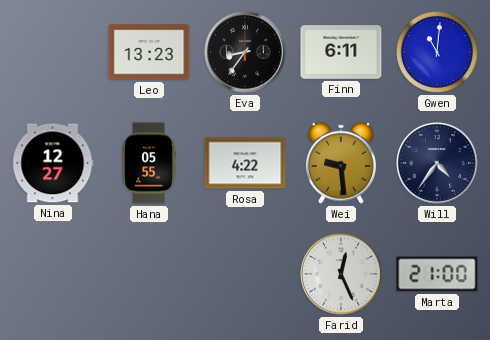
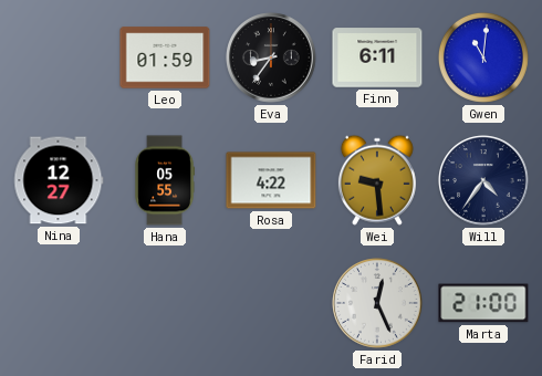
Leo: 13:23 -> 01:59 (165, 58)
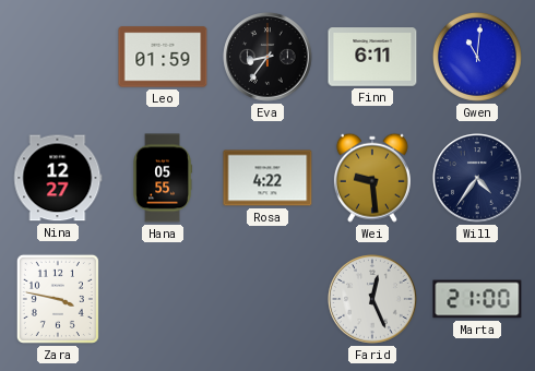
Zara: none -> 3:47 (58, 299)
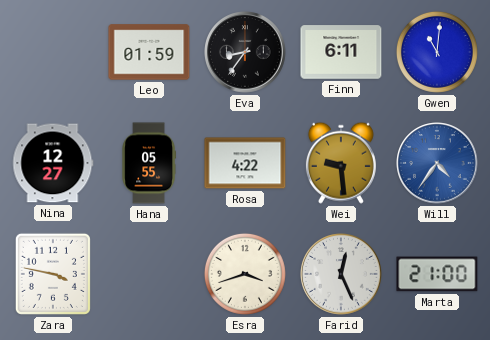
Will dial: navy -> blue (437, 163)
Esra: none -> 3:42 (245, 274)
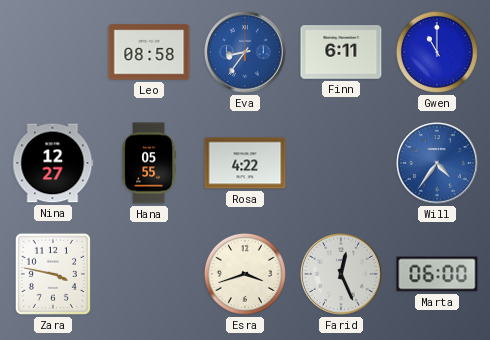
Leo: 01:59 -> 08:58 (149, 52)
Eva dial: black -> blue (245, 52)
Gwen: 11:01 -> 11:00 (437, 52)
Wei: 9:29 -> none (341, 163)
Marta: 21:00 -> 06:00 (437, 274)
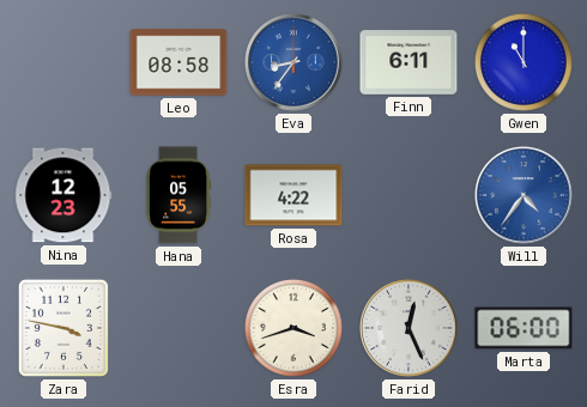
Nina: 12:27 -> 12:23 (63, 195)
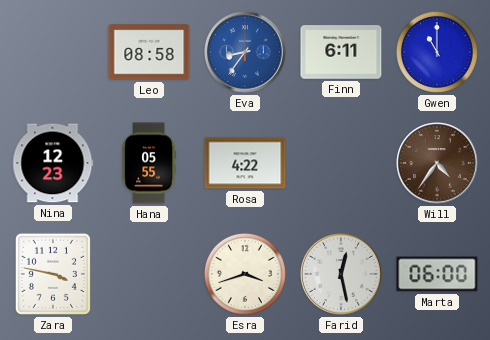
Will dial: blue -> brown (437, 163)
Farid: 12:26 -> 12:28 (341, 274)
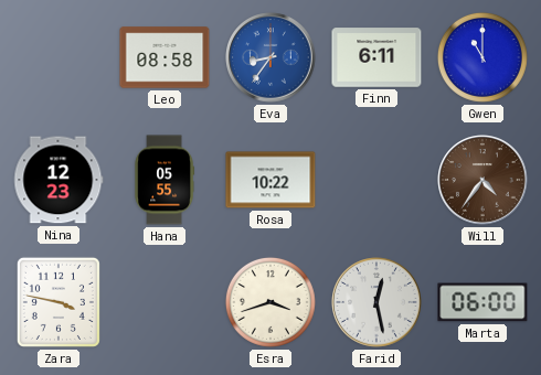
Rosa: 4:22 -> 10:22 (270, 180)
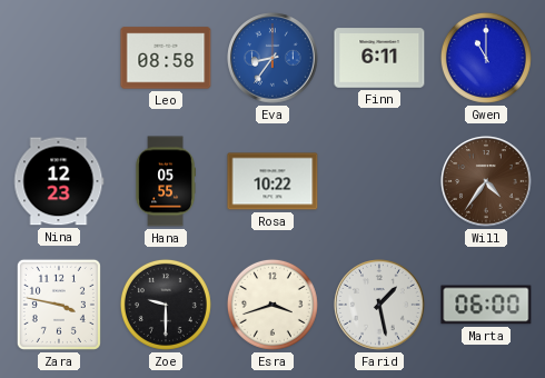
Zoe: none -> 9:30 (166, 305)
Farid: 12:28 -> 1:28 (379, 305)
